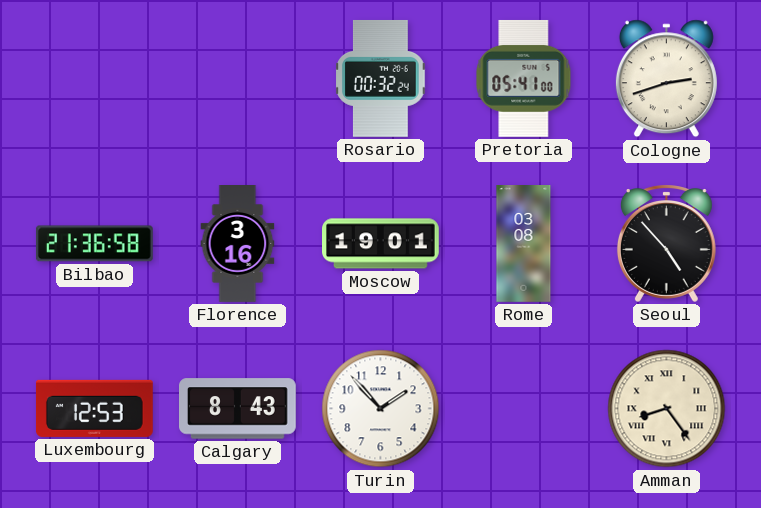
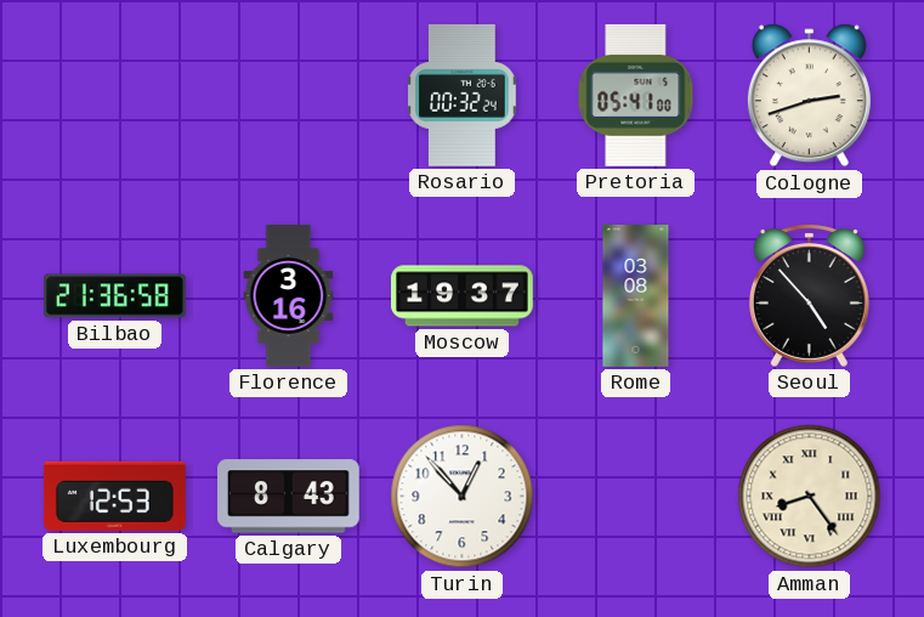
Moscow: 19:01 -> 19:37 (463, 296)
Turin: 1:53 -> 12:53 (463, 497)
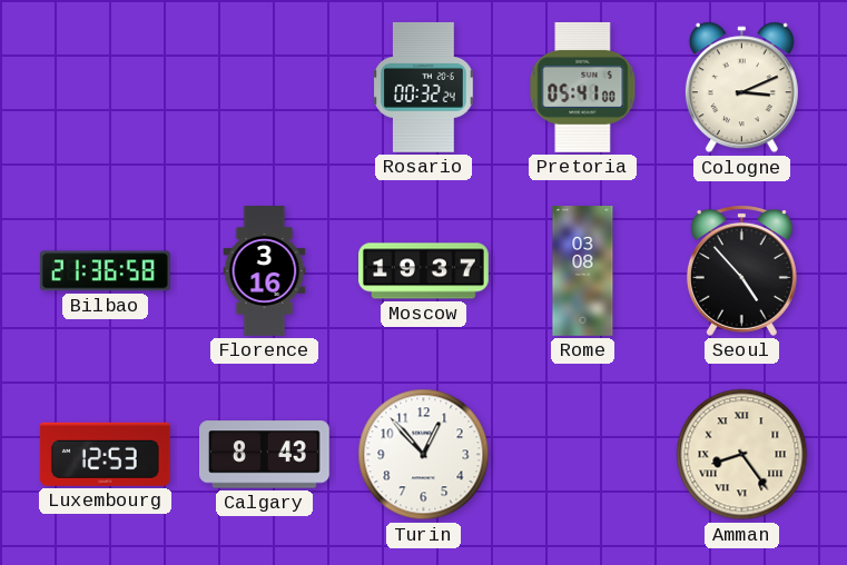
Cologne: 2:42 -> 3:11 (741, 88)
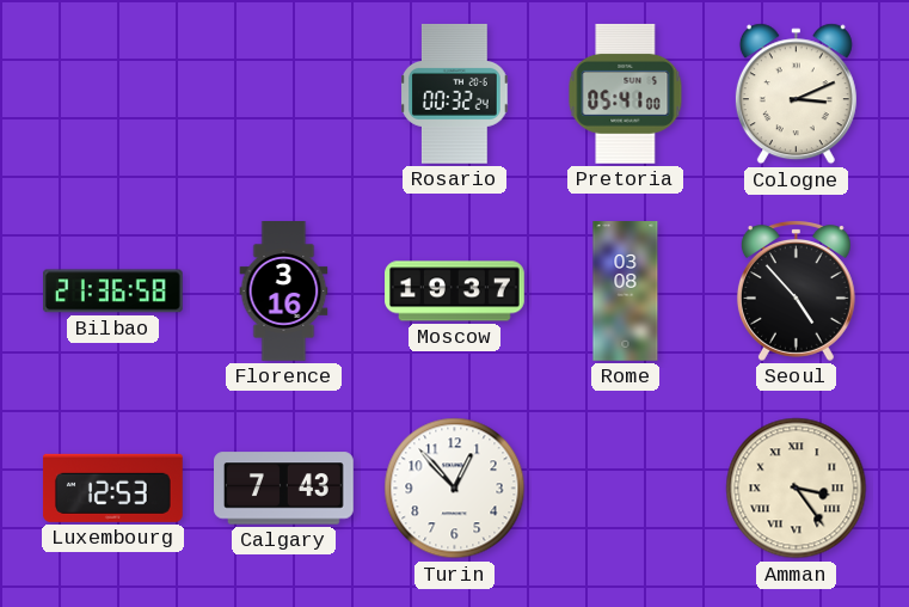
Calgary: 8:43 -> 7:43 (284, 489)
Amman: 8:24 -> 3:24 (797, 489)
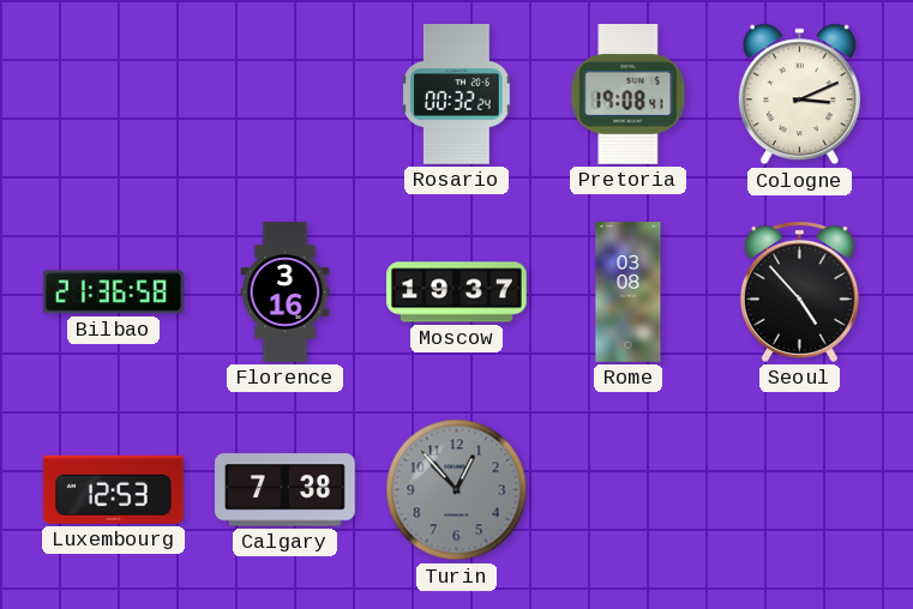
Pretoria: 05:41 -> 19:08 (629, 94)
Calgary: 7:43 -> 7:38 (286, 490)
Turin dial: white -> grey (457, 490)
Amman: 3:24 -> none (797, 489)
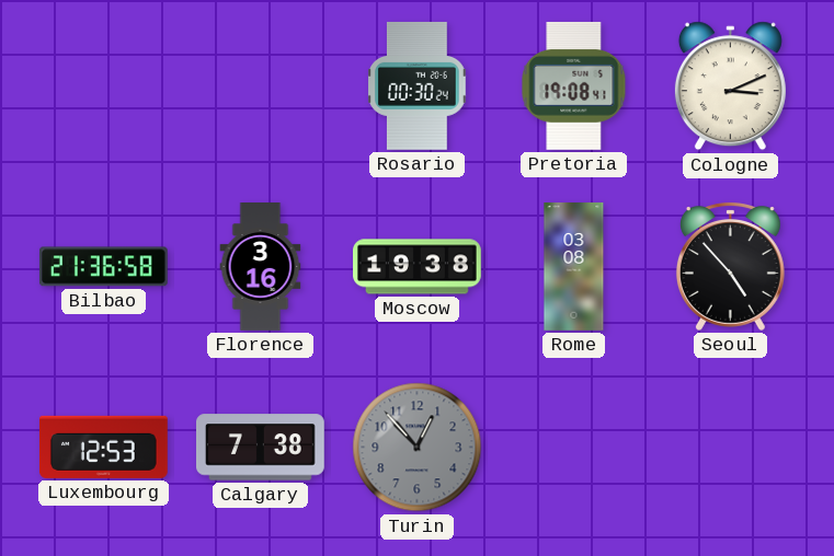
Rosario: 00:32 -> 00:30 (418, 85)
Moscow: 19:37 -> 19:38 (418, 267)
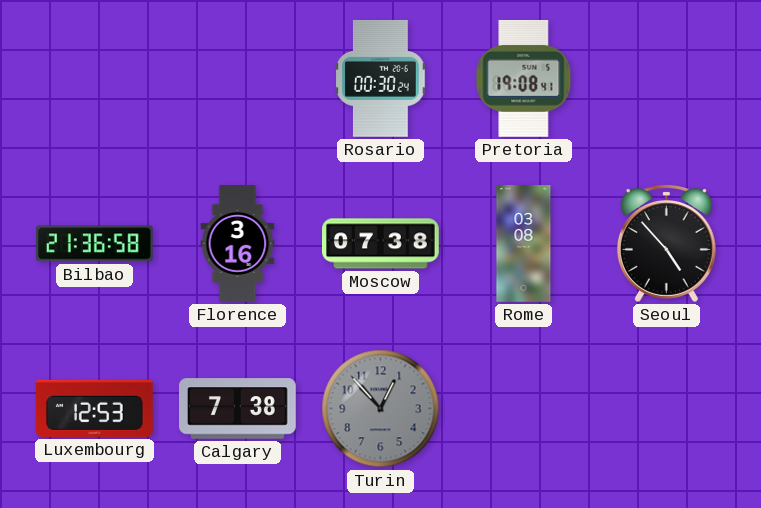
Cologne: 3:11 -> none (730, 86)
Moscow: 19:38 -> 07:38 (381, 244)
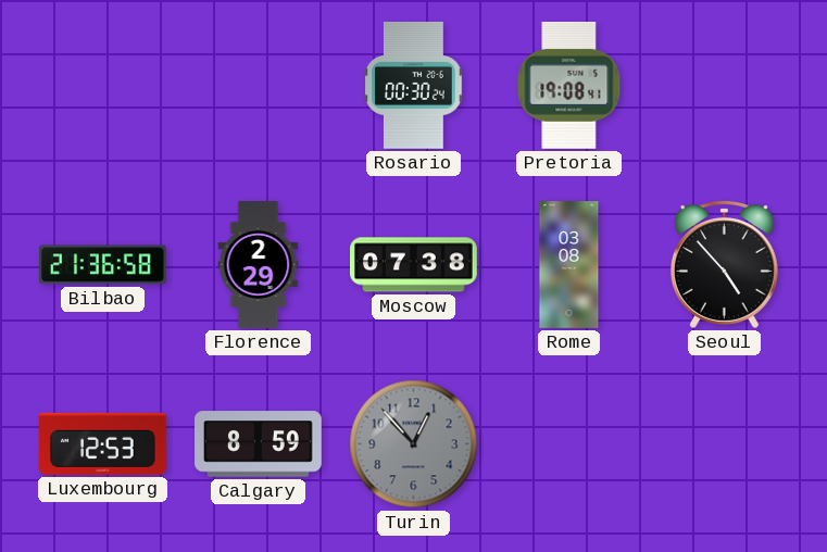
Florence: 3:16 -> 2:29 (259, 265)
Calgary: 7:38 -> 8:59 (259, 444)
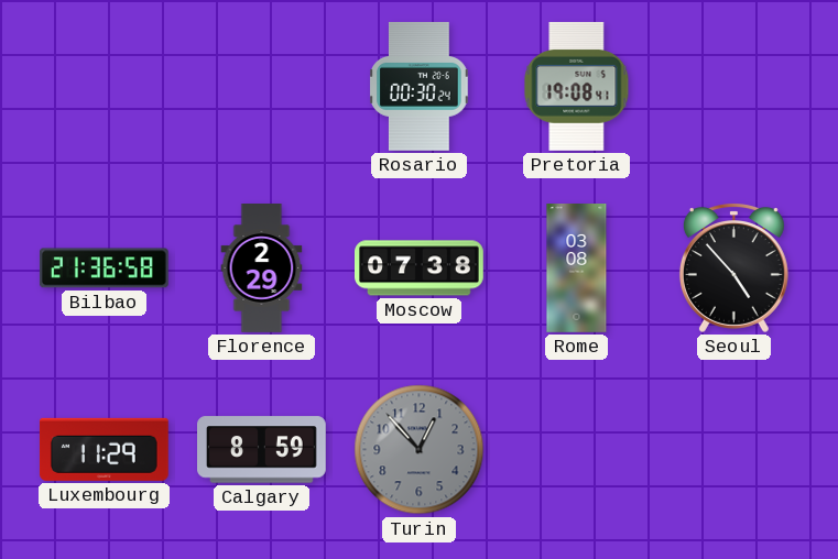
Luxembourg: 12:53 -> 11:29 (104, 449)
